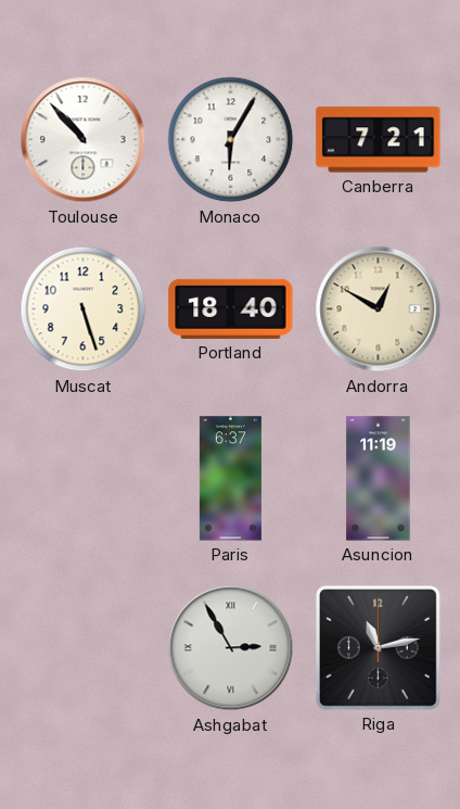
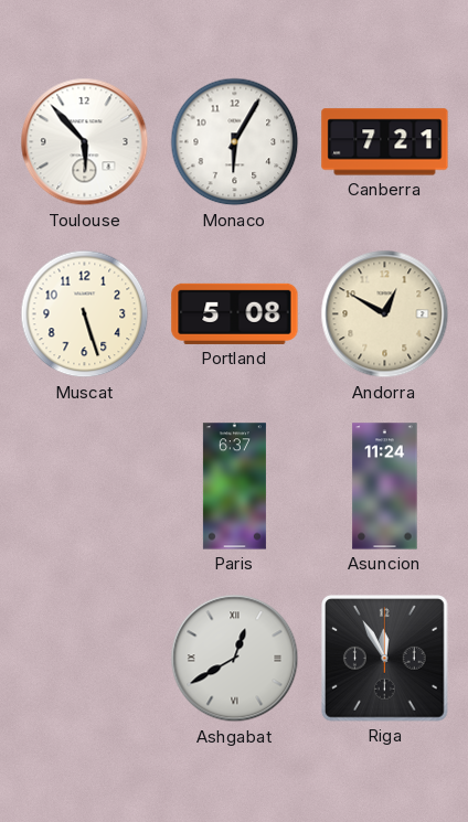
Toulouse: 10:53 -> 5:53 (85, 142)
Portland: 18:40 -> 5:08 (235, 313)
Asuncion: 11:19 -> 11:24 (385, 487)
Ashgabat: 2:55 -> 12:40 (235, 659)
Riga: 11:13 -> 11:55 (385, 659)
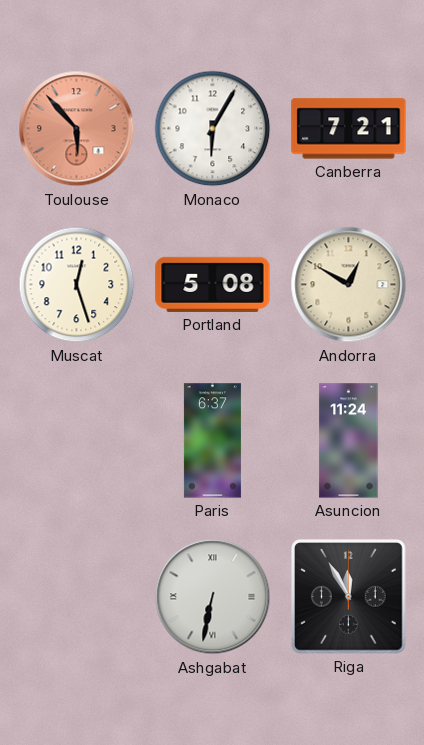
Toulouse dial: white -> salmon (77, 129)
Muscat: 5:27 -> 12:27 (77, 285)
Ashgabat: 12:40 -> 6:32 (213, 597)
